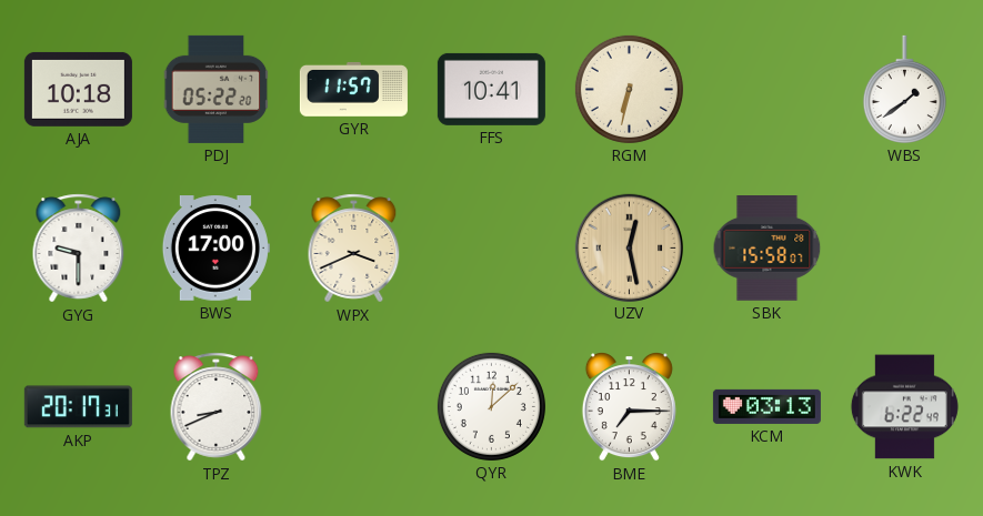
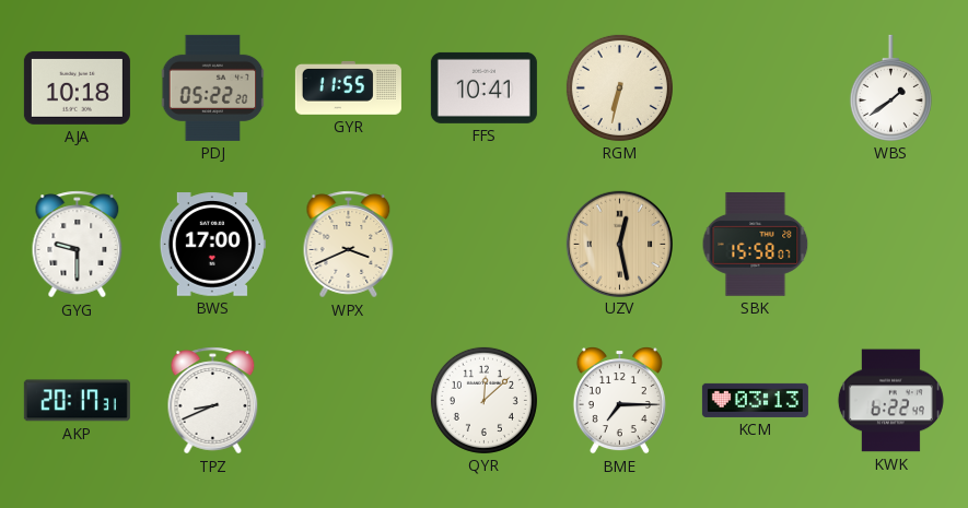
GYR: 11:57 -> 11:55 (348, 88)
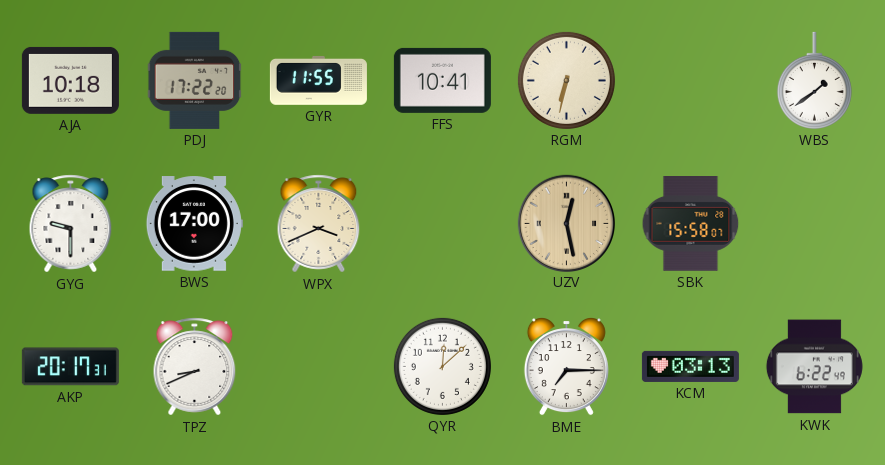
PDJ: 05:22 -> 17:22 (195, 80)
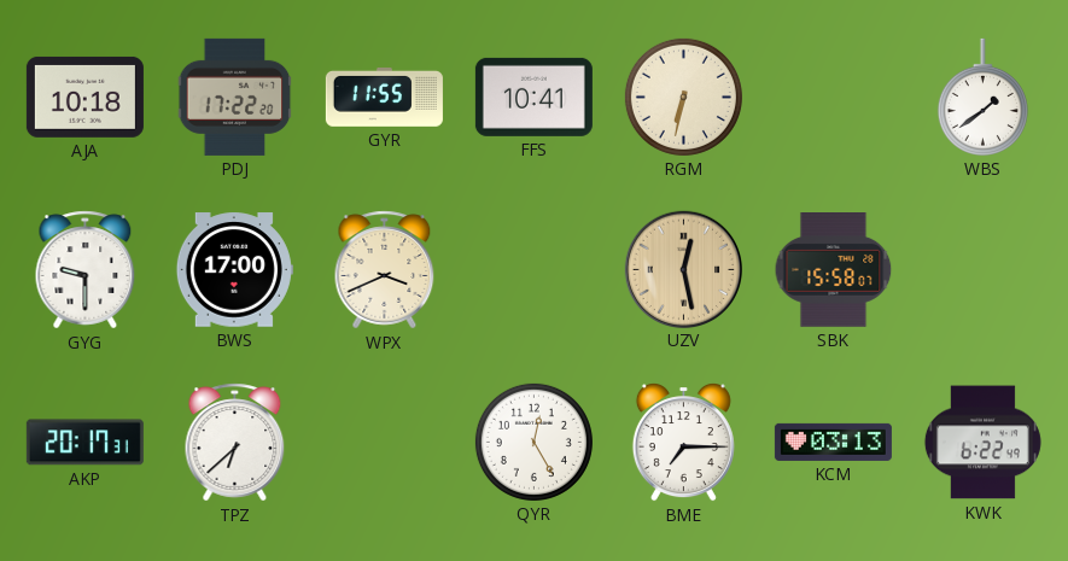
TPZ: 8:41 -> 6:38 (235, 443)
QYR: 12:08 -> 12:25 (533, 442)
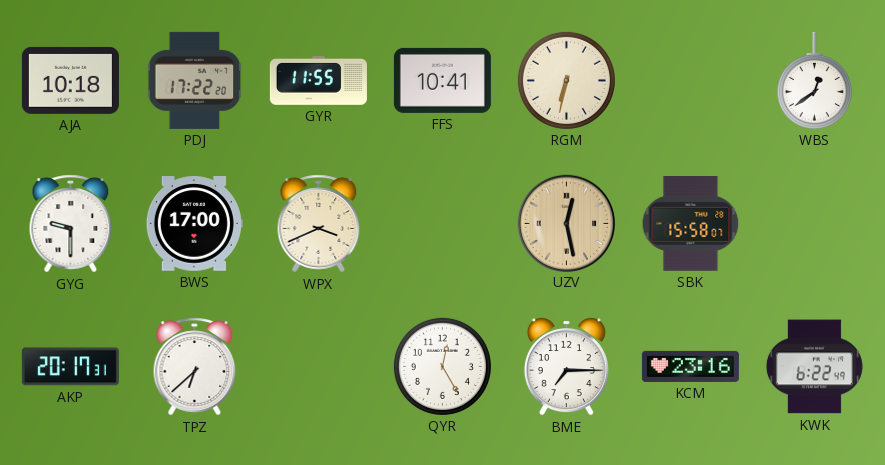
WBS: 1:39 -> 12:39 (814, 80)
KCM: 03:13 -> 23:16 (690, 366)
